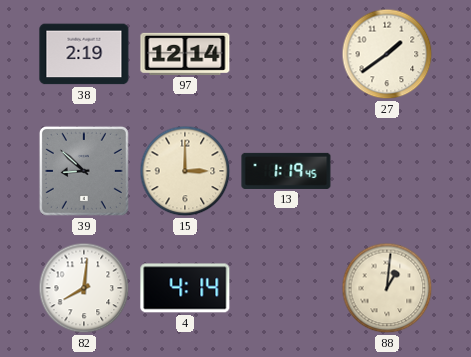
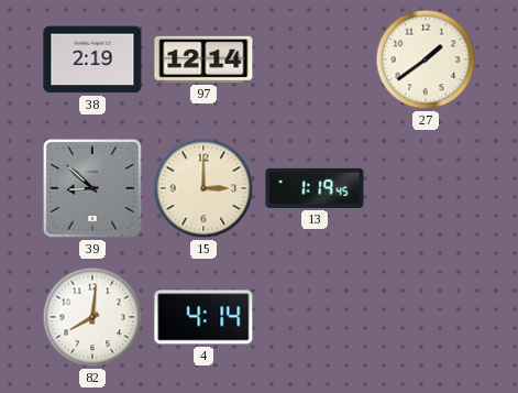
88: 1:01 -> none (387, 288)
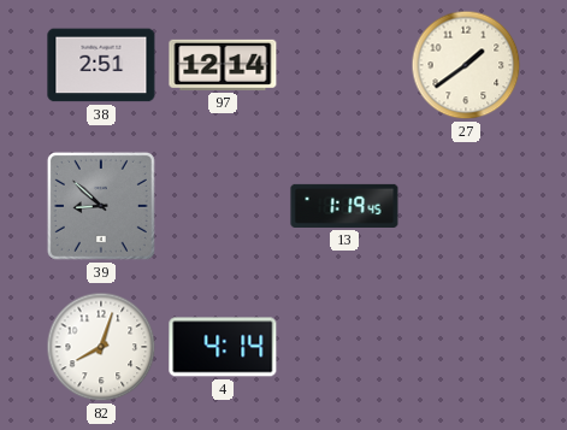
38: 2:19 -> 2:51 (101, 65)
15: 3:00 -> none (203, 188)
82: 8:01 -> 8:03 (101, 347)
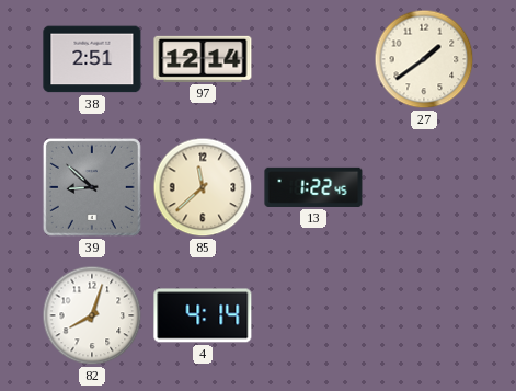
85: none -> 11:38 (203, 187)
13: 1:19 -> 1:22 (313, 187)
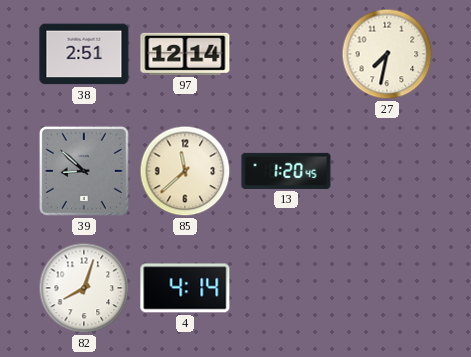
27: 1:39 -> 7:32 (387, 54)
13: 1:22 -> 1:20 (286, 171)
